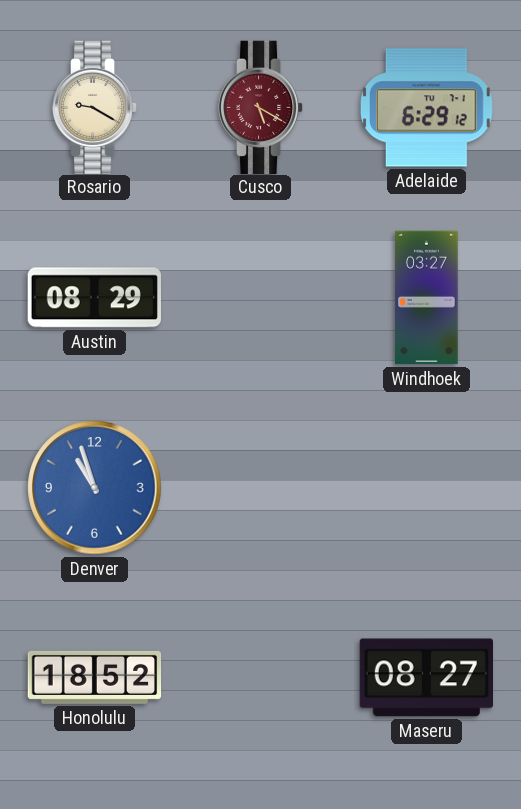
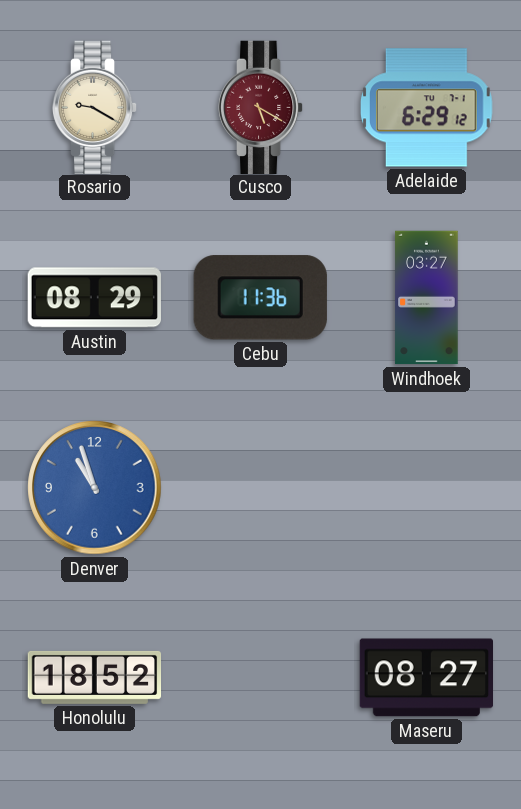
Cebu: none -> 11:36 (260, 298)
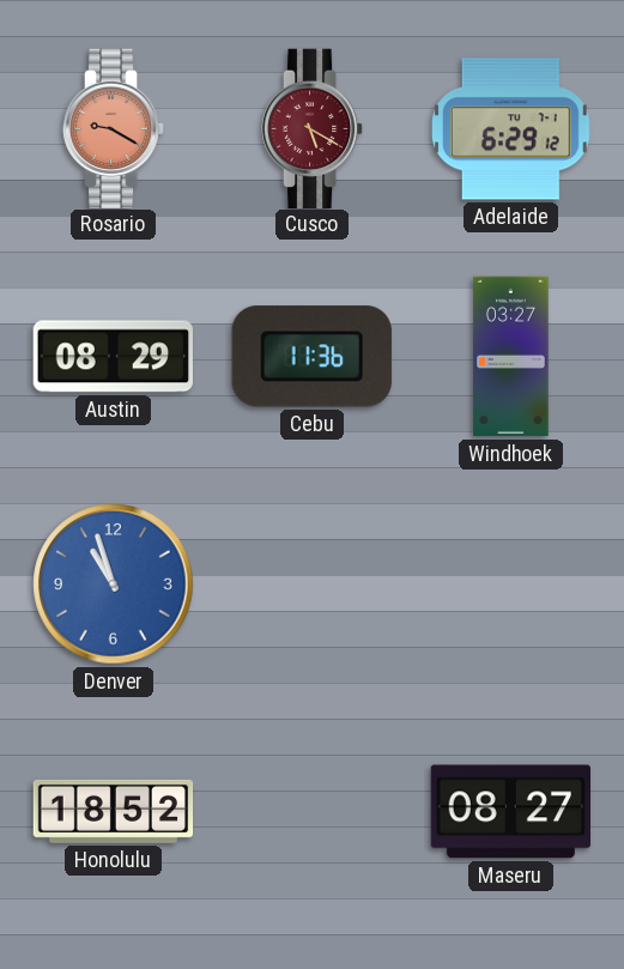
Rosario dial: cream -> salmon (114, 128)
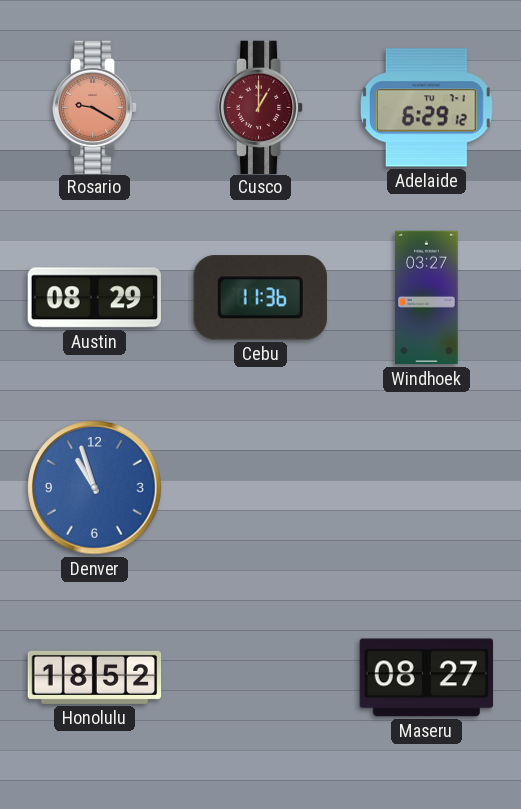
Cusco: 5:20 -> 1:00 (261, 107)
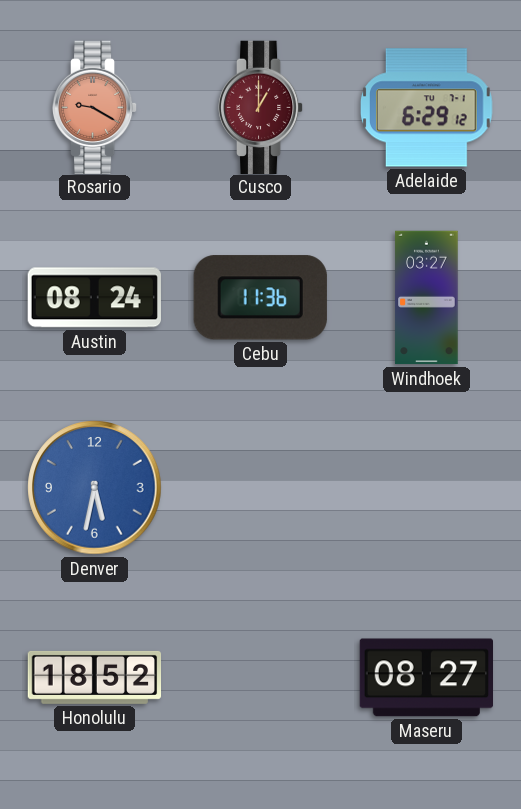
Austin: 08:29 -> 08:24 (94, 298)
Denver: 10:57 -> 5:32 (95, 488)
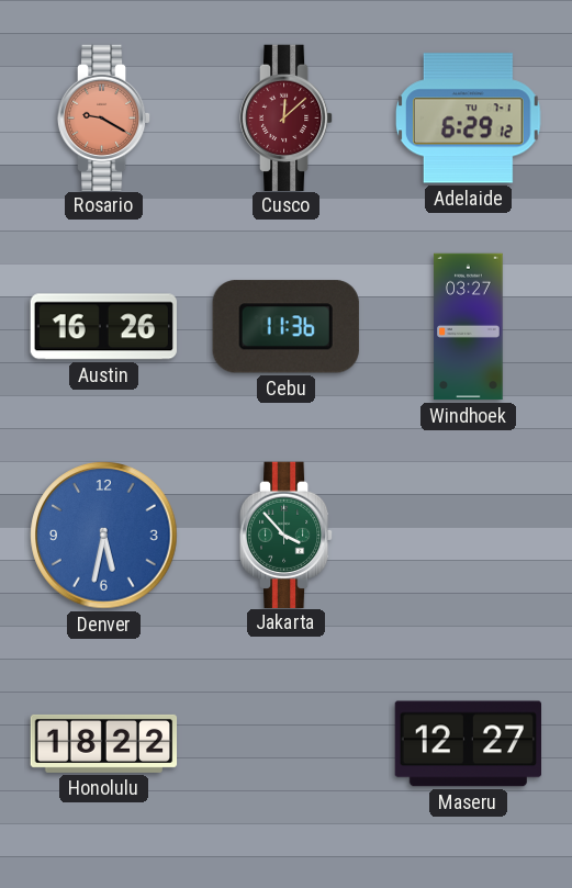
Cusco: 1:00 -> 12:08 (287, 117)
Austin: 08:24 -> 16:26 (103, 327)
Jakarta: none -> 3:53 (287, 535)
Honolulu: 18:52 -> 18:22 (104, 743)
Maseru: 08:27 -> 12:27 (468, 744)
